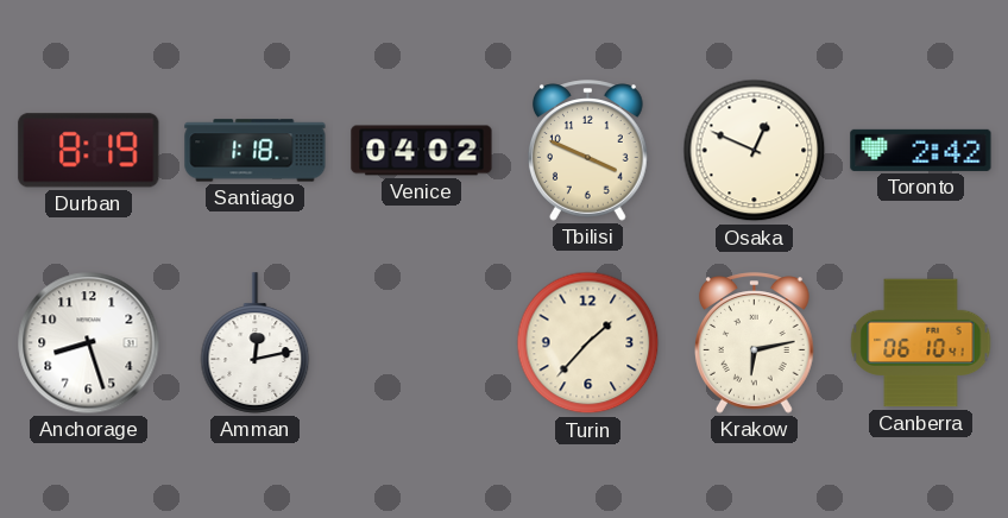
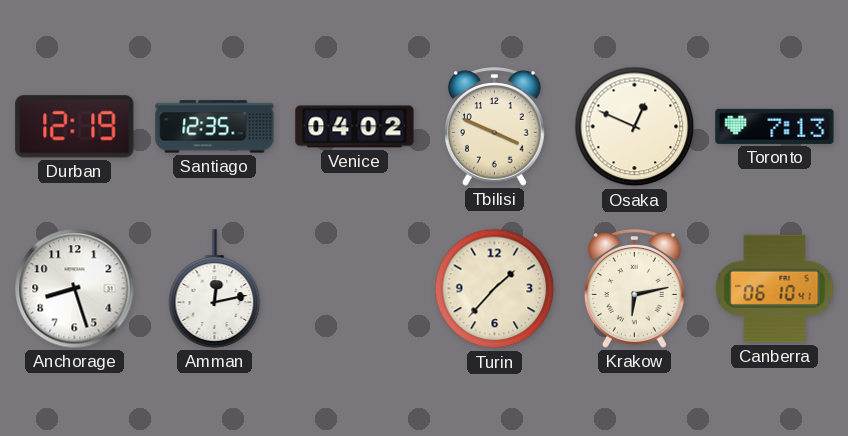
Durban: 8:19 -> 12:19 (75, 127)
Santiago: 1:18 -> 12:35 (215, 127)
Toronto: 2:42 -> 7:13 (775, 126)
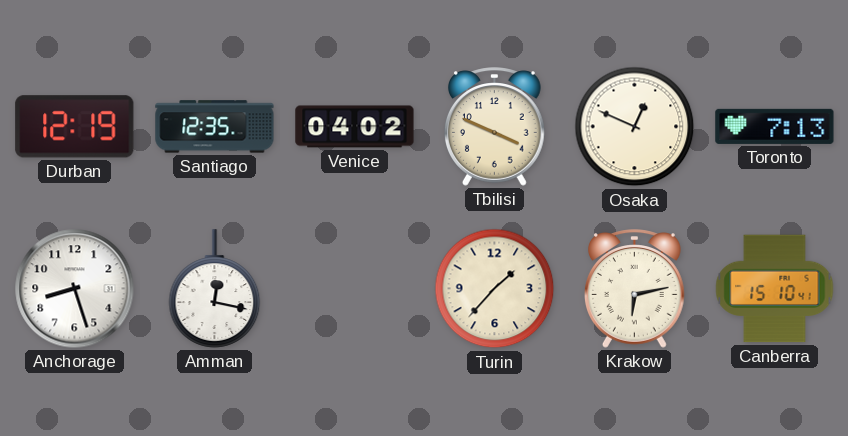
Amman: 12:13 -> 12:17 (215, 289)
Canberra: 06:10 -> 15:10 (775, 289)
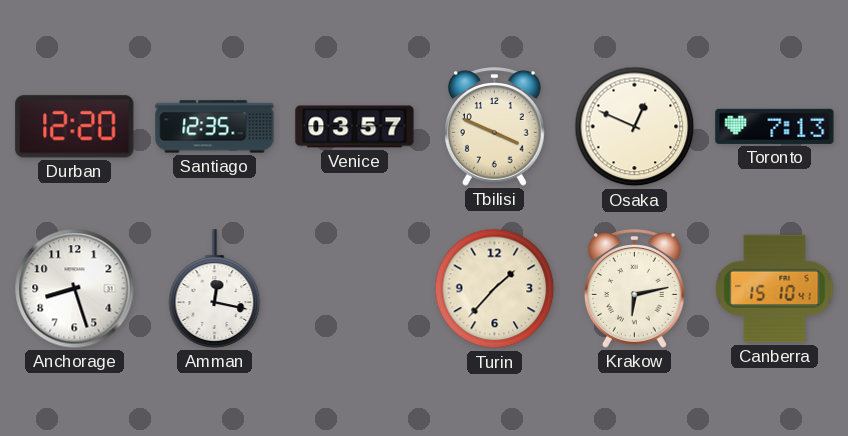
Durban: 12:19 -> 12:20 (75, 127)
Venice: 04:02 -> 03:57 (355, 127)
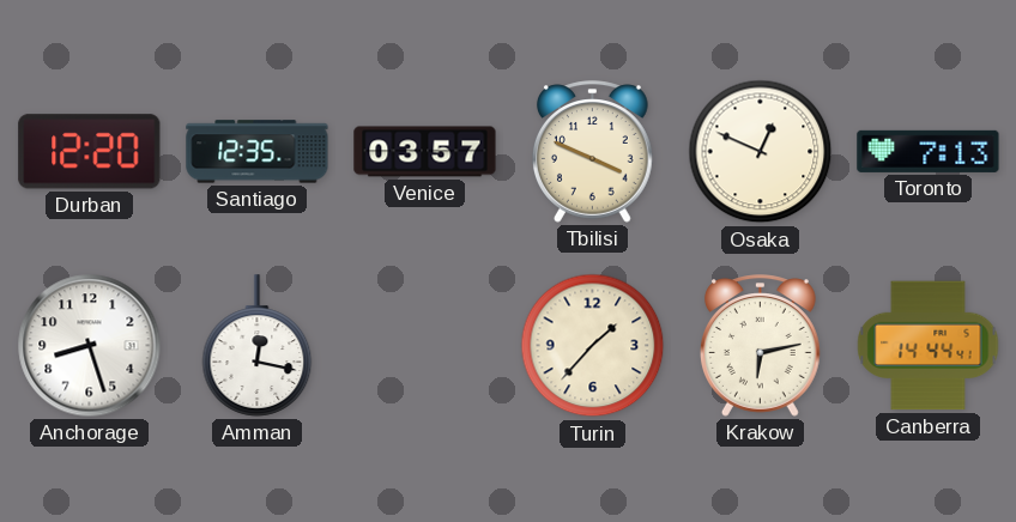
Canberra: 15:10 -> 14:44 (929, 346)
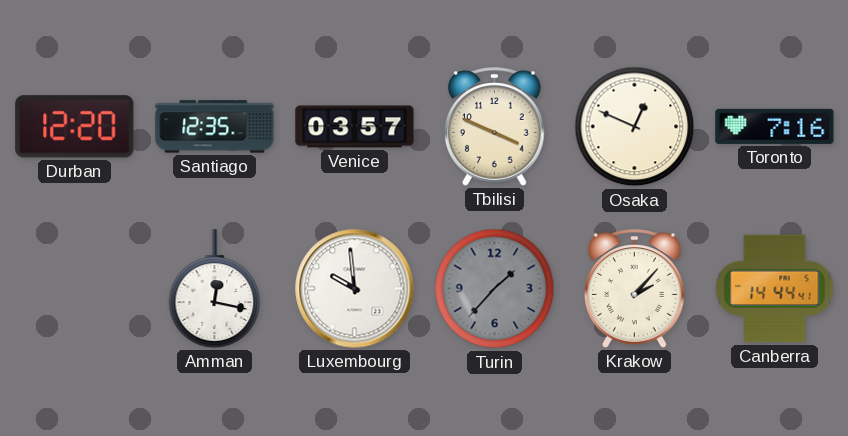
Toronto: 7:13 -> 7:16 (775, 126)
Anchorage: 8:27 -> none (90, 346)
Luxembourg: none -> 9:59 (355, 289)
Turin dial: cream -> grey (495, 289)
Krakow: 6:13 -> 2:07 (635, 289)
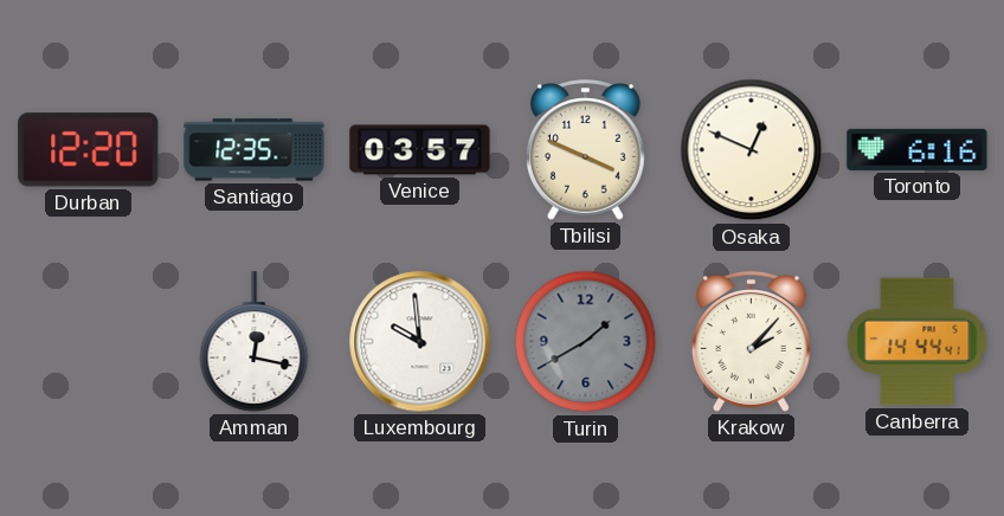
Toronto: 7:16 -> 6:16 (918, 149)
Turin: 1:37 -> 1:40 (586, 342)
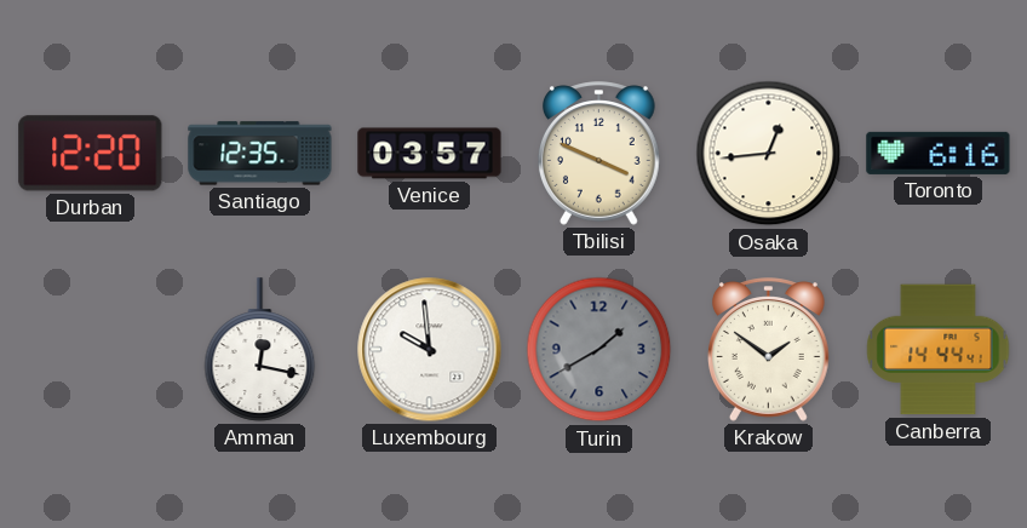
Osaka: 12:49 -> 12:44 (769, 154)
Krakow: 2:07 -> 1:51 (769, 350)
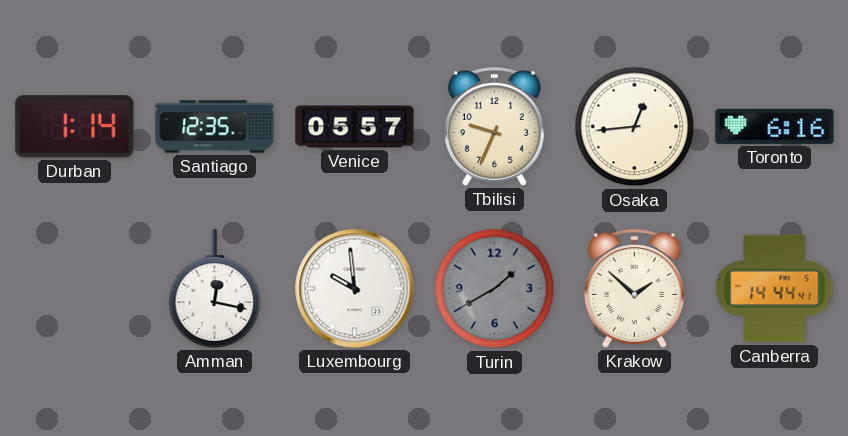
Durban: 12:20 -> 1:14 (75, 127)
Venice: 03:57 -> 05:57 (355, 127)
Tbilisi: 3:49 -> 9:34 (495, 127)
Krakow: 1:51 -> 1:52 (635, 289)
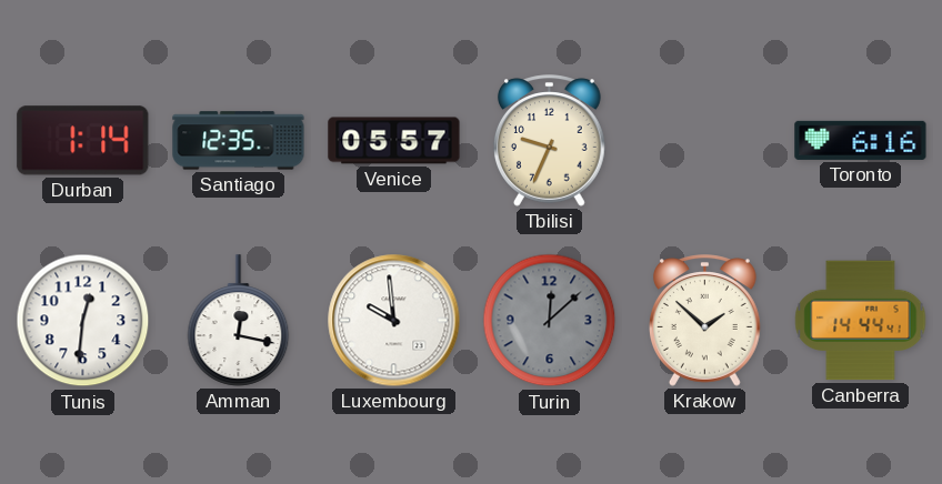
Osaka: 12:44 -> none (635, 127)
Tunis: none -> 12:31 (83, 321)
Turin: 1:40 -> 12:08 (550, 321)
